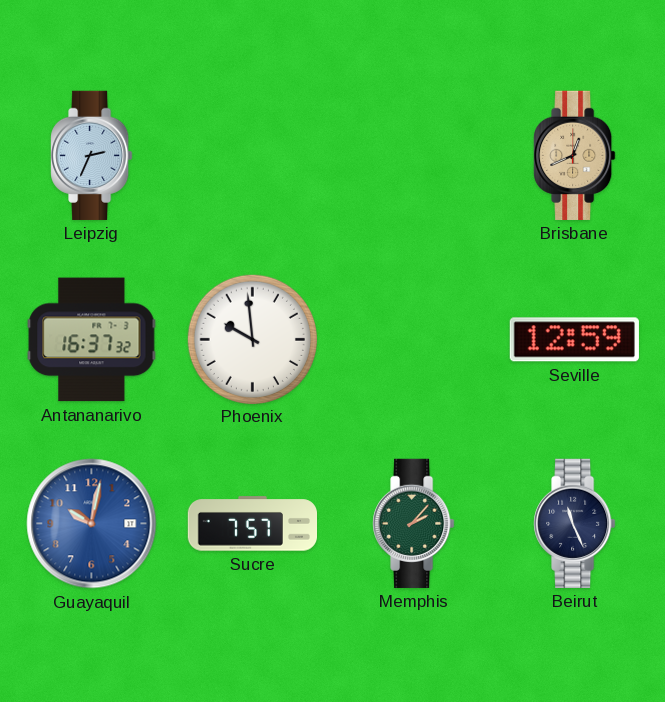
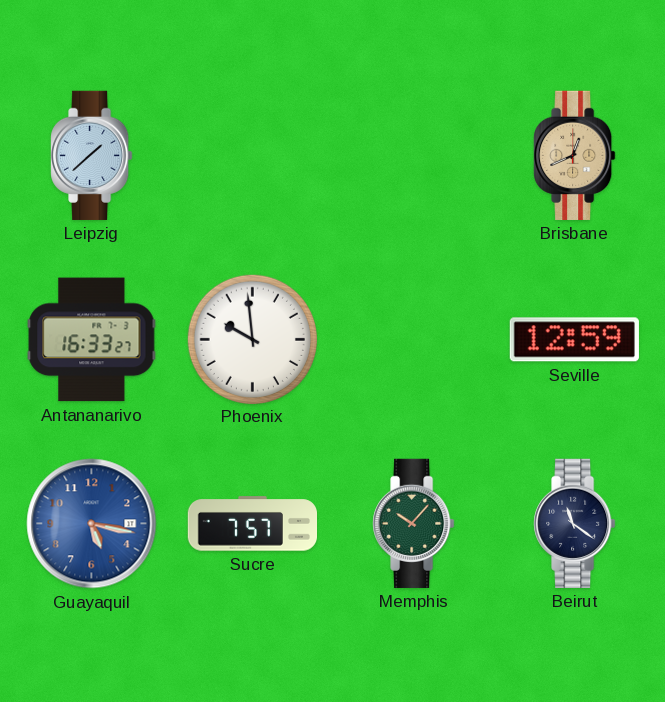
Leipzig: 2:34 -> 1:38 (92, 155)
Antananarivo: 16:37 -> 16:33 (92, 340)
Guayaquil: 10:02 -> 5:17 (92, 524)
Memphis: 2:07 -> 10:07 (414, 523)
Beirut: 11:26 -> 11:21 (575, 523)
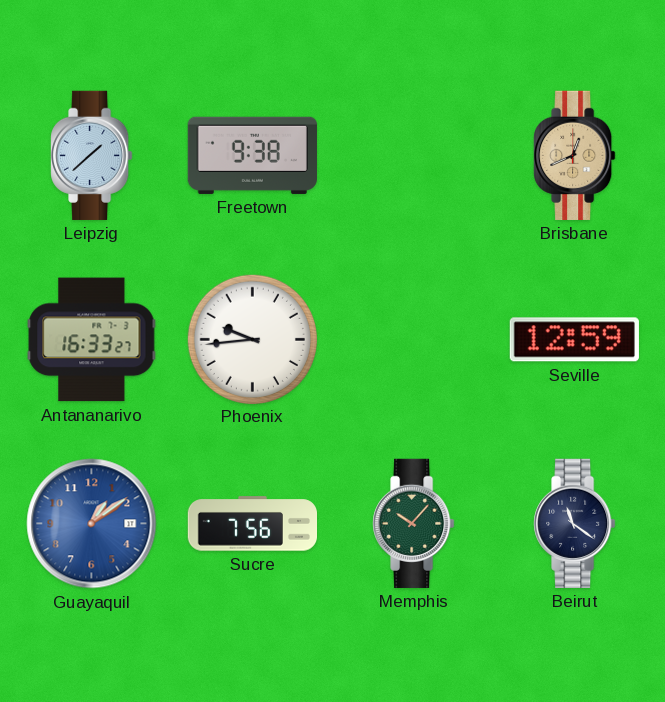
Freetown: none -> 9:38 (252, 155)
Phoenix: 9:59 -> 9:44 (252, 339)
Guayaquil: 5:17 -> 1:09 (92, 524)
Sucre: 7:57 -> 7:56 (252, 524)
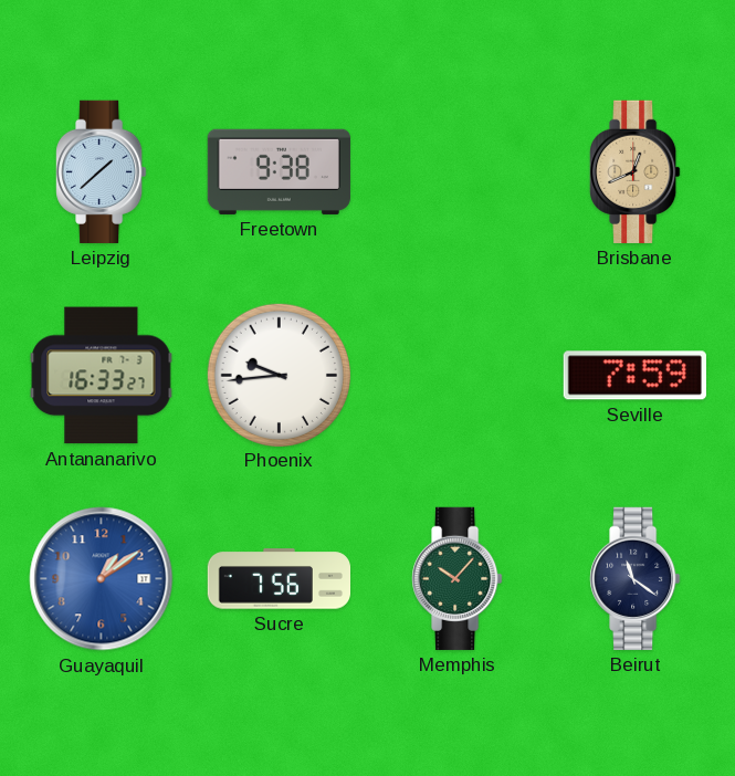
Seville: 12:59 -> 7:59 (634, 376)
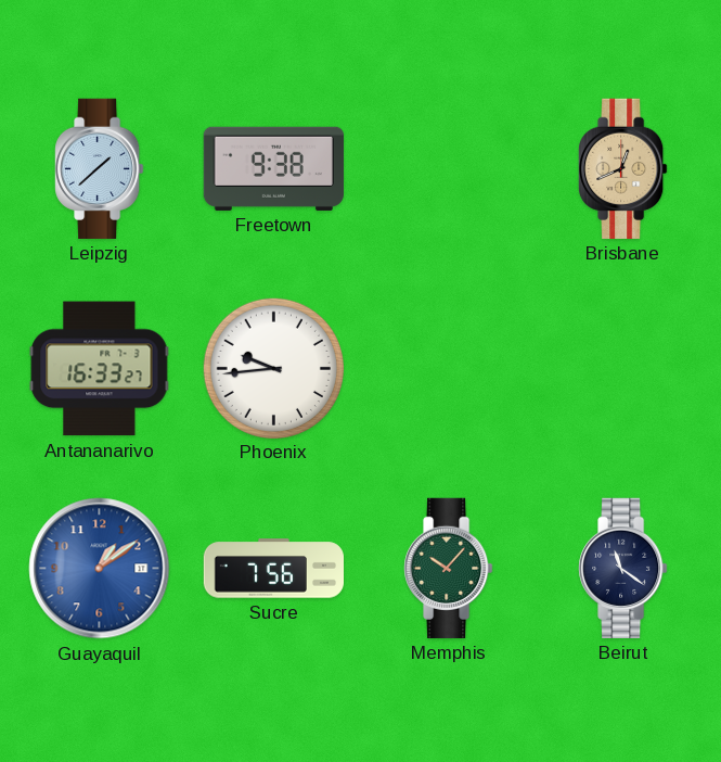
Seville: 7:59 -> none (634, 376)
